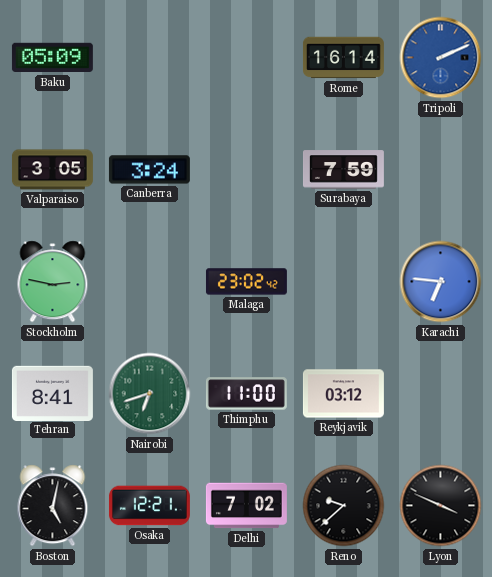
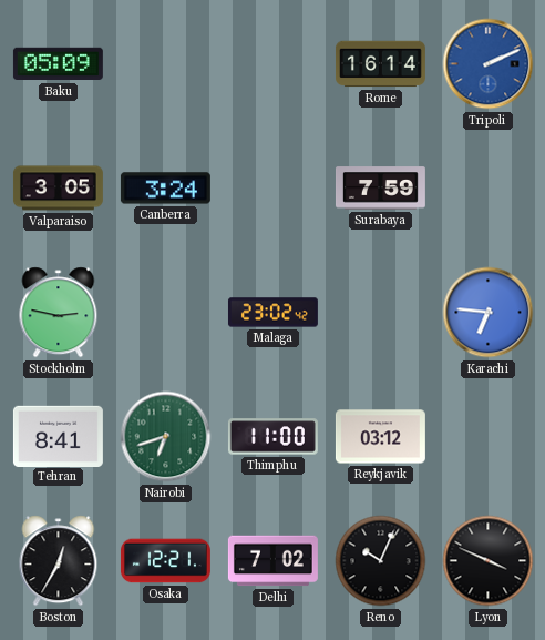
Boston: 5:02 -> 12:35 (59, 561)
Reno: 9:38 -> 10:04 (381, 561)
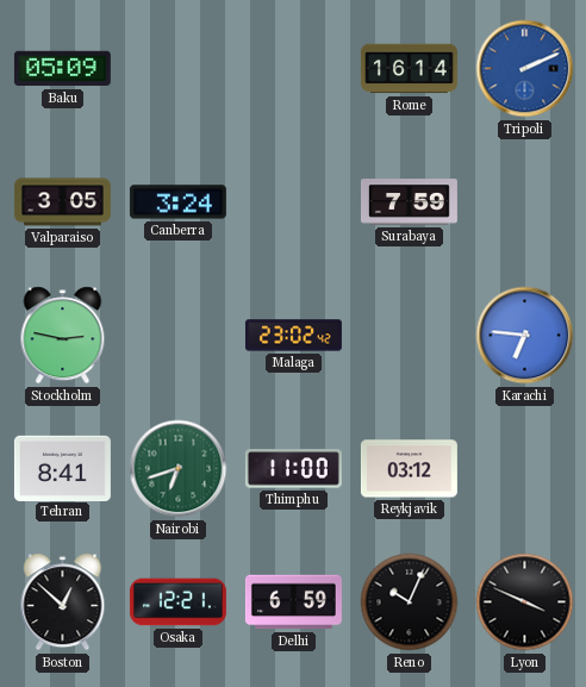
Boston: 12:35 -> 12:52 (63, 602)
Delhi: 7:02 -> 6:59 (293, 602)
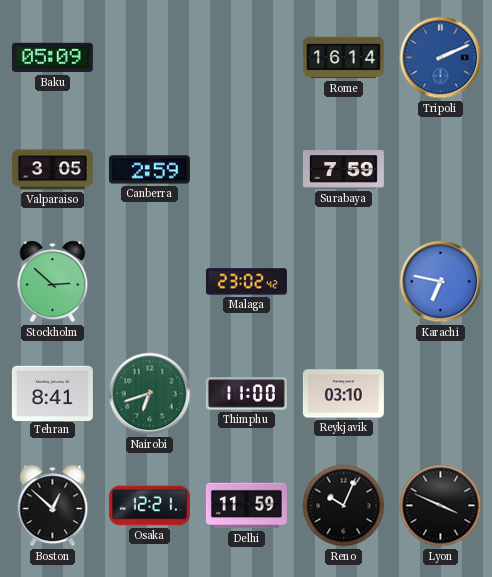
Canberra: 3:24 -> 2:59 (149, 170)
Stockholm: 2:47 -> 2:52 (53, 282)
Karachi: 6:46 -> 6:47 (441, 282)
Reykjavik: 03:12 -> 03:10 (343, 394)
Delhi: 6:59 -> 11:59 (246, 506)
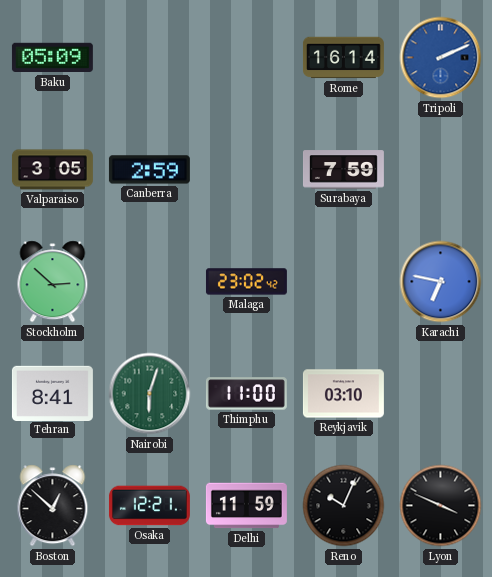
Nairobi: 6:42 -> 6:03 (150, 394)
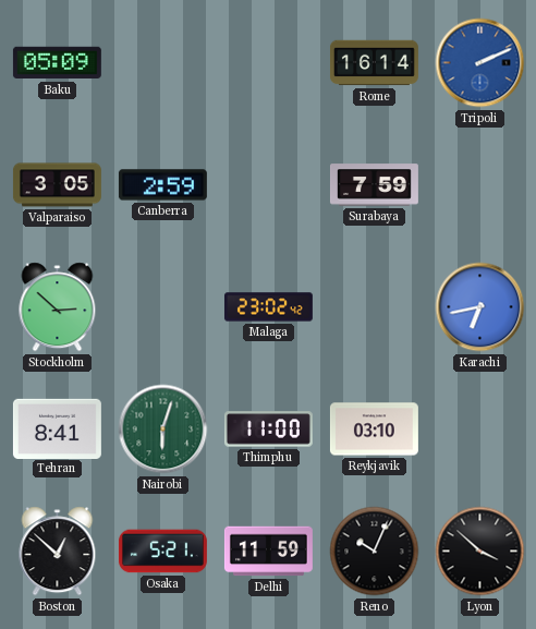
Karachi: 6:47 -> 6:43 (480, 307)
Osaka: 12:21 -> 5:21 (162, 552)
Lyon: 3:49 -> 3:52 (480, 552)
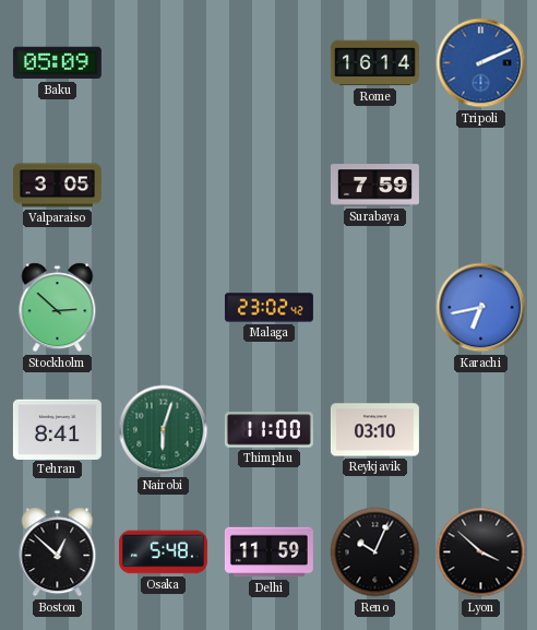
Canberra: 2:59 -> none (162, 185)
Osaka: 5:21 -> 5:48 (163, 552)
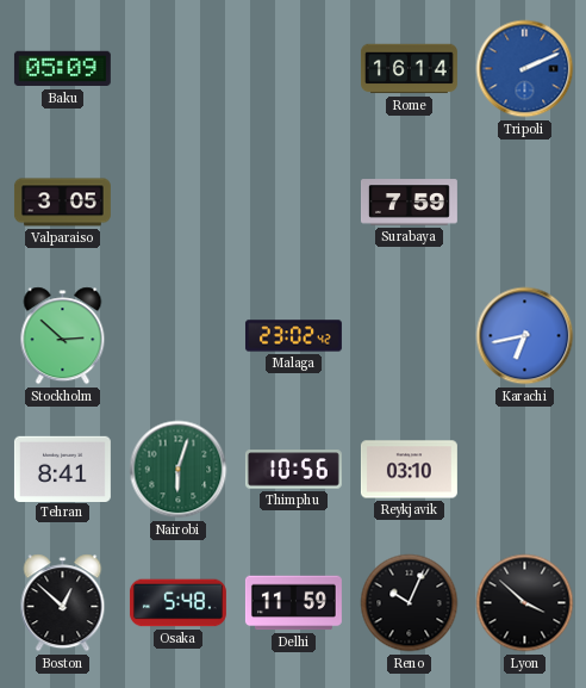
Thimphu: 11:00 -> 10:56 (293, 470)
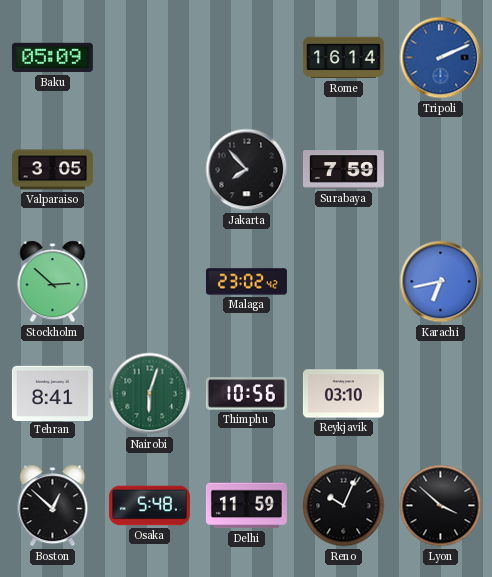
Jakarta: none -> 7:53 (247, 170)
